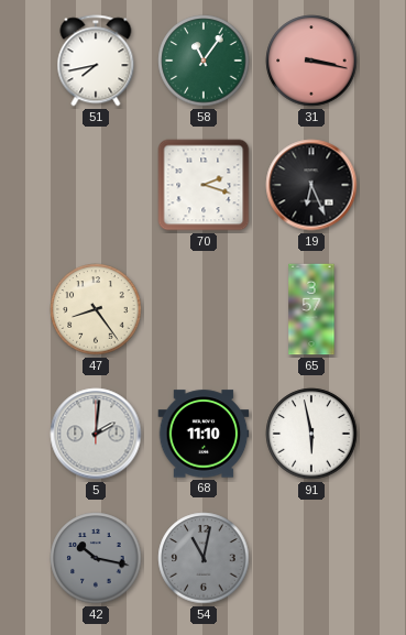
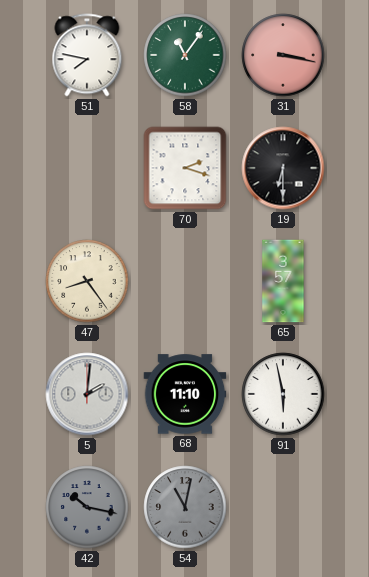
51: 7:43 -> 7:47 (87, 55)
19: 6:26 -> 6:30 (283, 168)
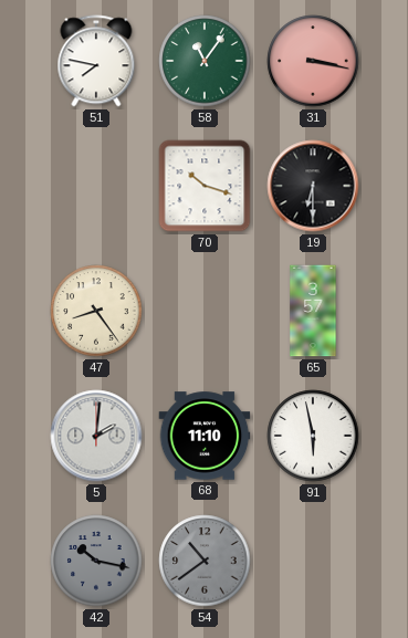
70: 2:18 -> 10:18 (205, 186)
54: 11:02 -> 10:39 (205, 561)
